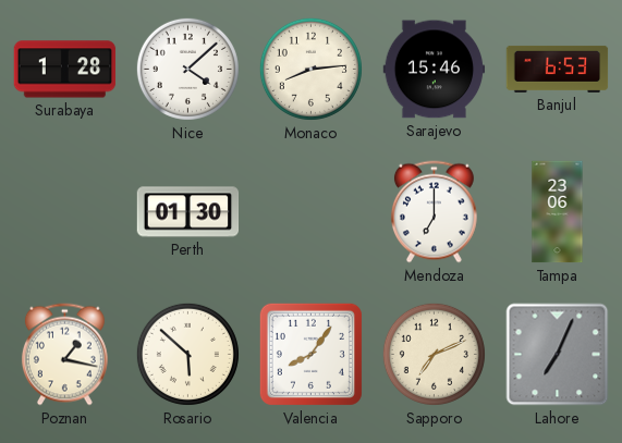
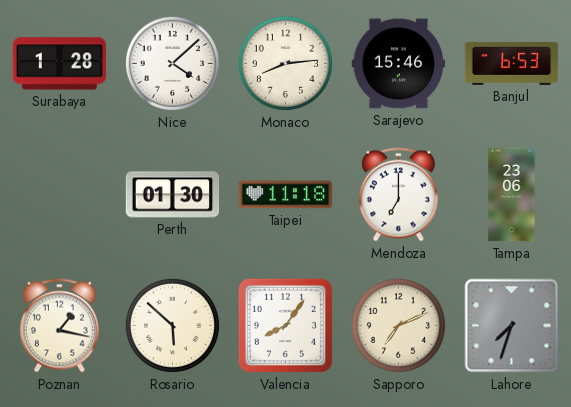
Taipei: none -> 11:18 (286, 195)
Lahore: 7:04 -> 7:33 (512, 326)
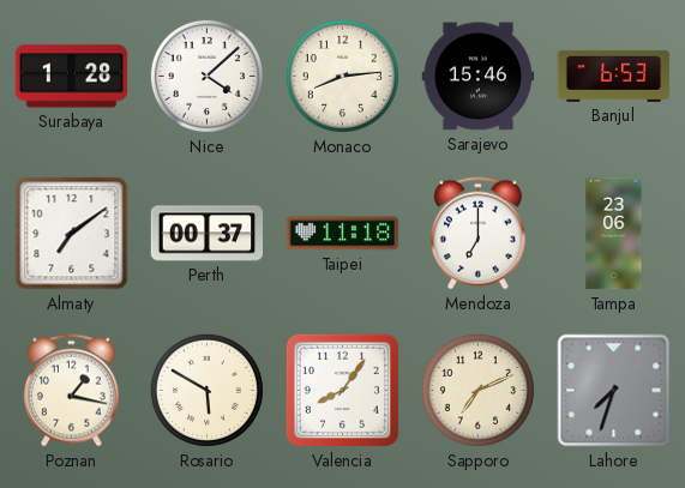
Almaty: none -> 7:09 (72, 234)
Perth: 01:30 -> 00:37 (208, 234)
Rosario: 5:52 -> 5:50 (206, 390)
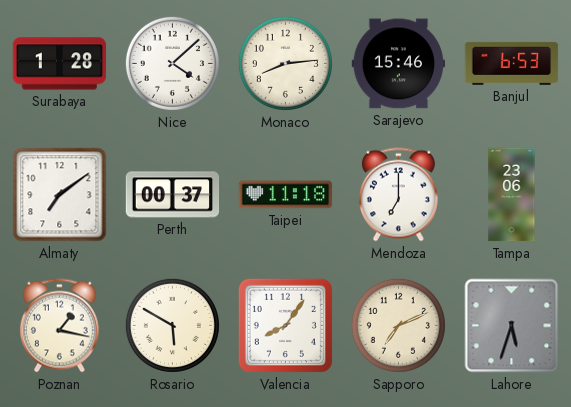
Lahore: 7:33 -> 5:33 (512, 326)
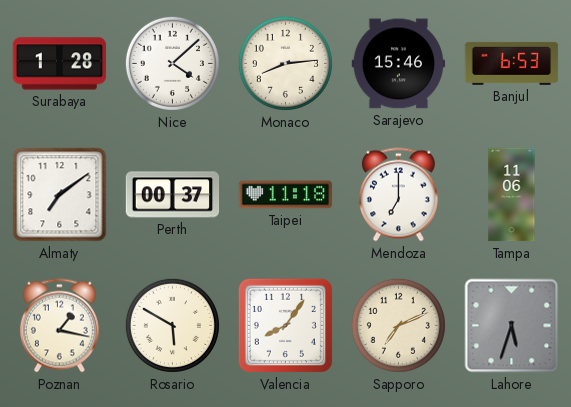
Tampa: 23:06 -> 11:06 (512, 195)
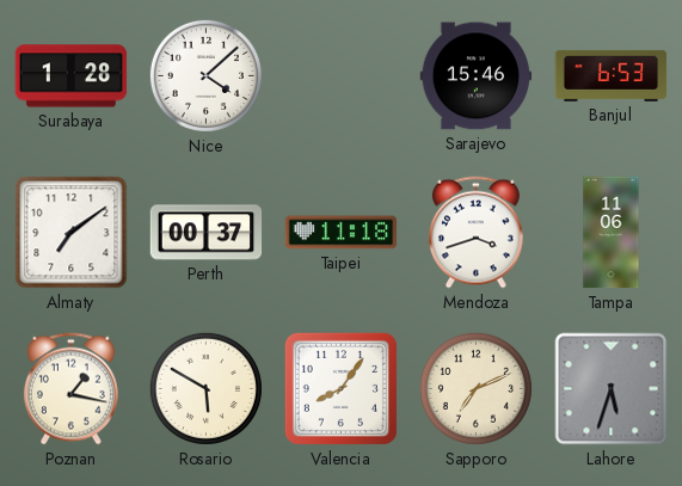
Monaco: 8:14 -> none (285, 63)
Mendoza: 7:00 -> 3:42 (475, 233)
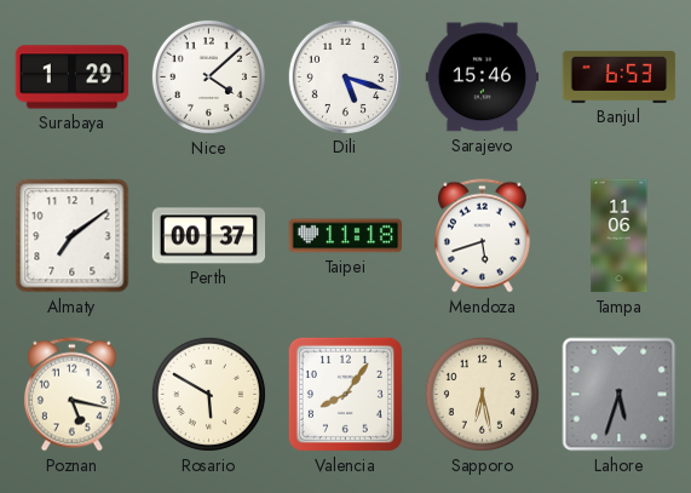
Surabaya: 1:28 -> 1:29 (73, 78)
Dili: none -> 5:18 (345, 76)
Mendoza: 3:42 -> 5:42 (482, 236)
Poznan: 1:17 -> 5:17 (71, 395)
Sapporo: 7:11 -> 6:28 (482, 394)
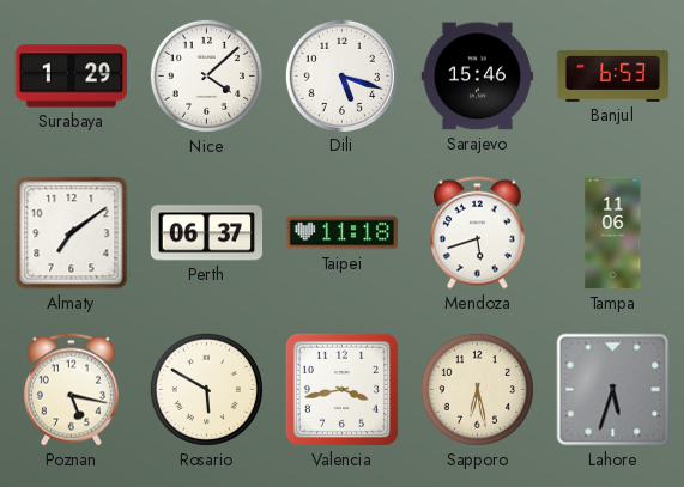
Perth: 00:37 -> 06:37 (207, 233)
Valencia: 8:06 -> 3:43 (341, 389)
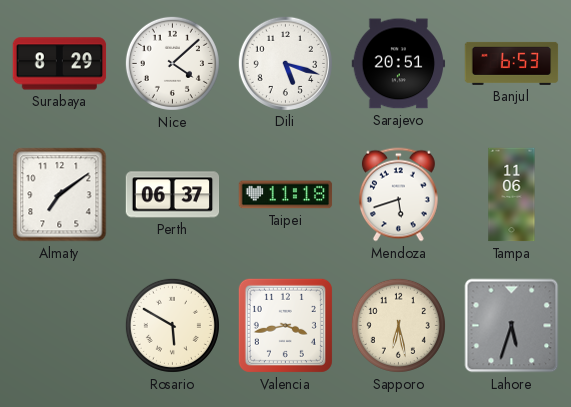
Surabaya: 1:29 -> 8:29 (60, 64)
Sarajevo: 15:46 -> 20:51 (399, 64)
Poznan: 5:17 -> none (71, 390)
